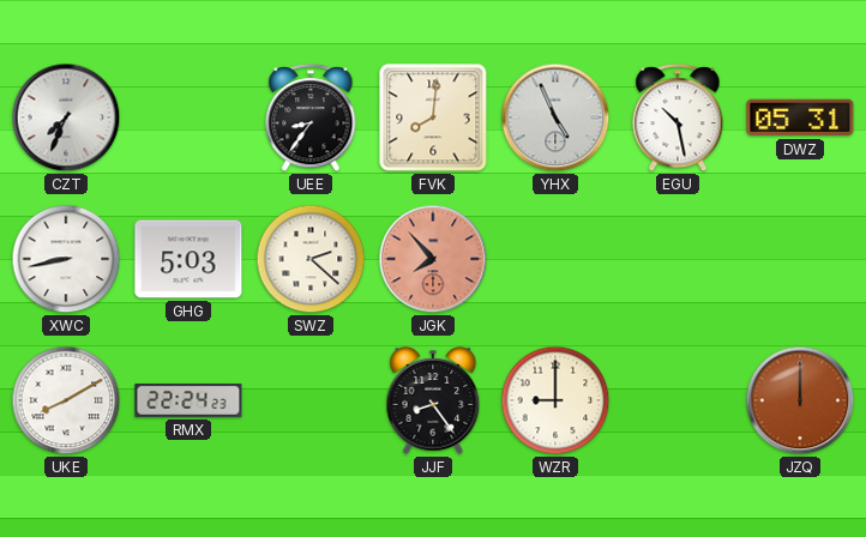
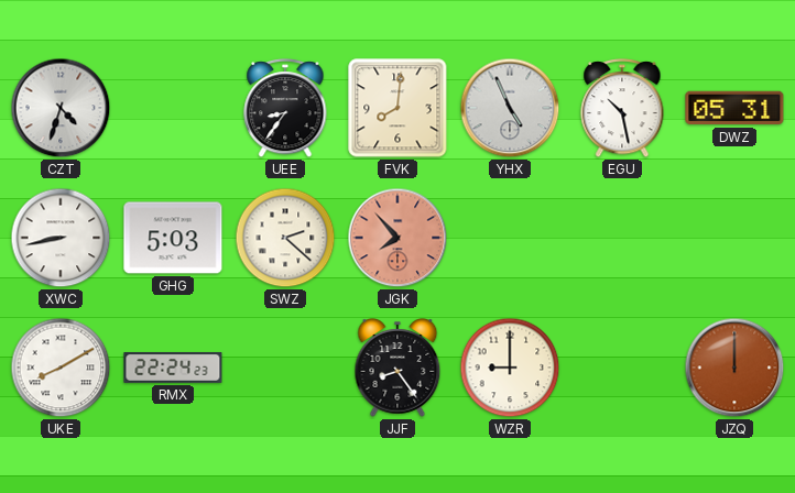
CZT: 7:34 -> 4:33 (61, 108)
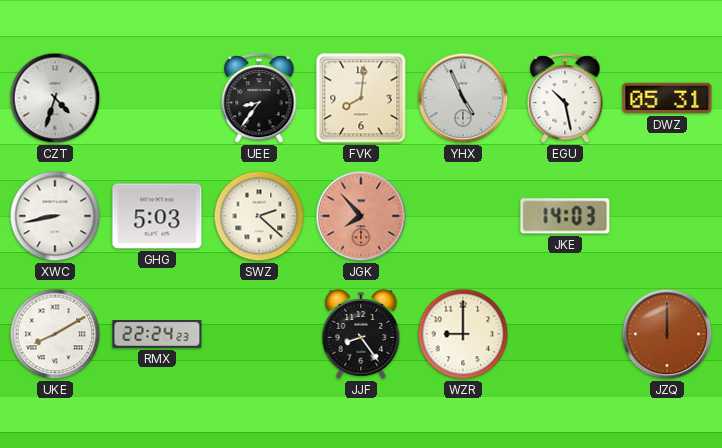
JKE: none -> 14:03 (565, 216)
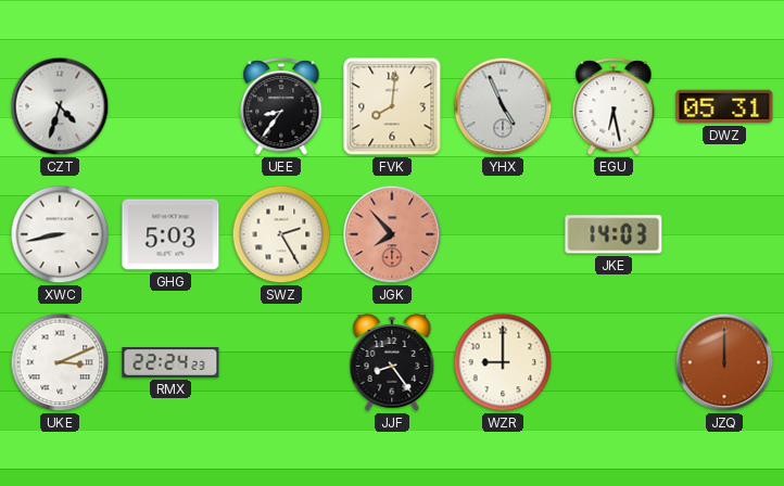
EGU: 10:28 -> 6:28 (614, 107)
SWZ: 2:22 -> 2:25 (281, 234)
UKE: 8:10 -> 3:11 (60, 362)
